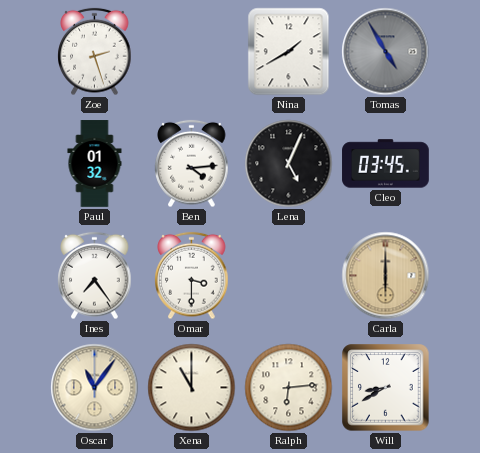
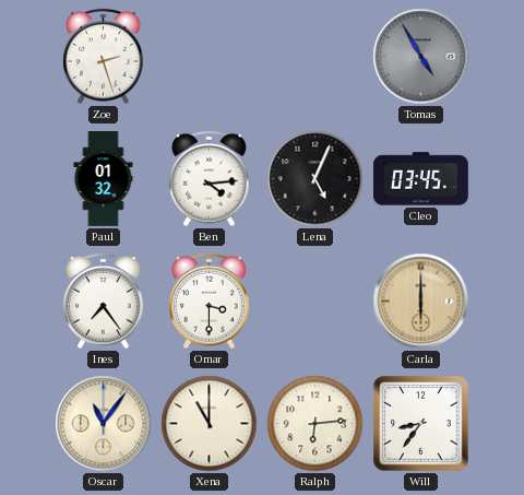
Nina: 1:40 -> none (289, 52)
Will: 8:40 -> 8:36 (421, 424)
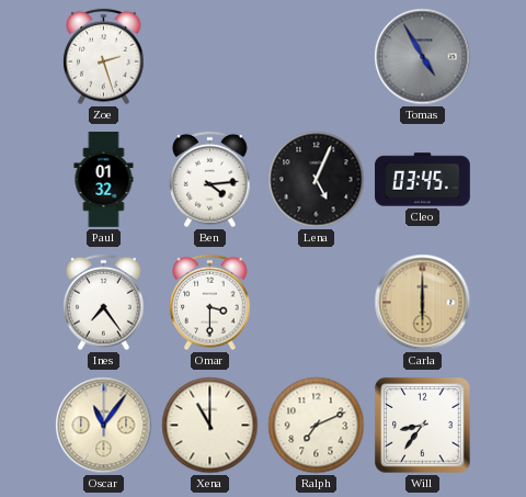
Ralph: 6:14 -> 7:11 (317, 426)
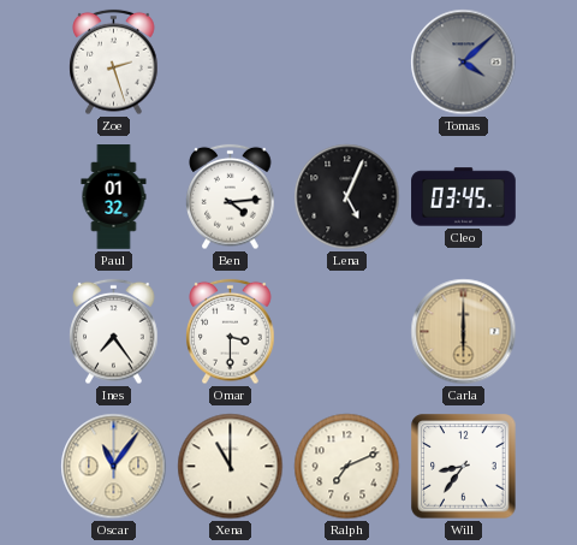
Tomas: 4:55 -> 4:08 (464, 63)
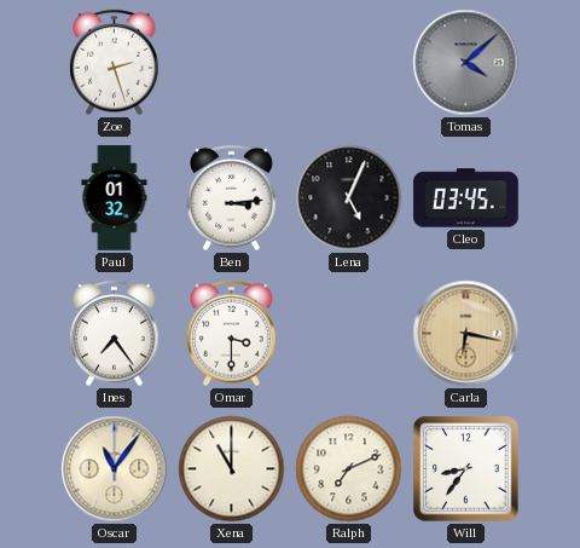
Ben: 4:14 -> 3:14 (232, 198)
Carla: 6:00 -> 6:17 (466, 334)
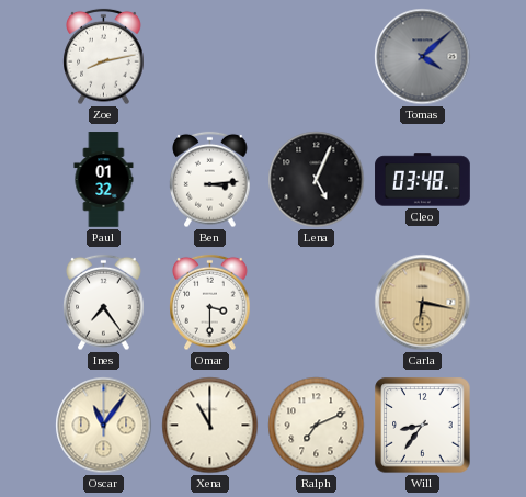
Zoe: 2:27 -> 8:13 (104, 57)
Cleo: 03:45 -> 03:48 (423, 180)
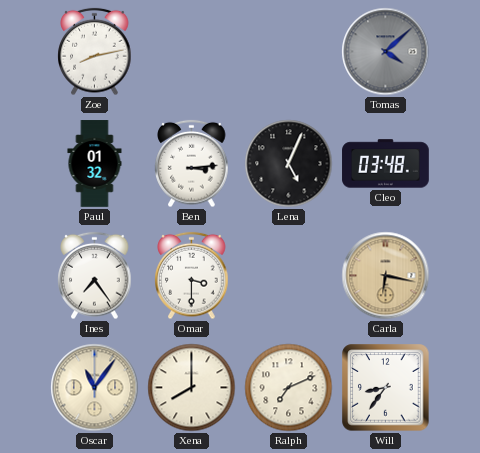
Xena: 11:00 -> 8:00 (192, 388)
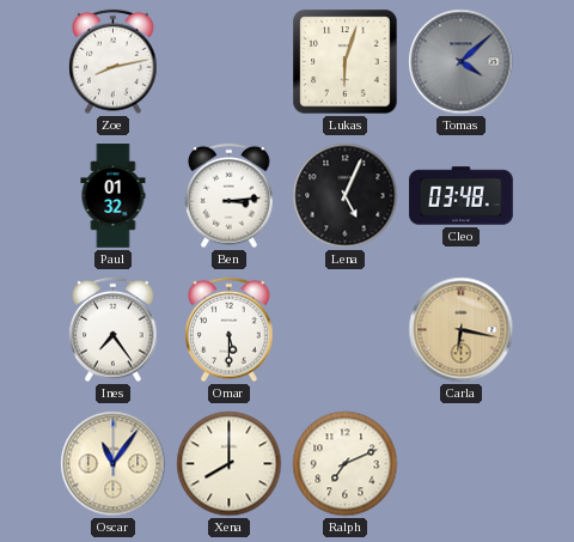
Lukas: none -> 6:03 (346, 62)
Omar: 3:30 -> 5:30 (230, 330)
Will: 8:36 -> none (386, 388)
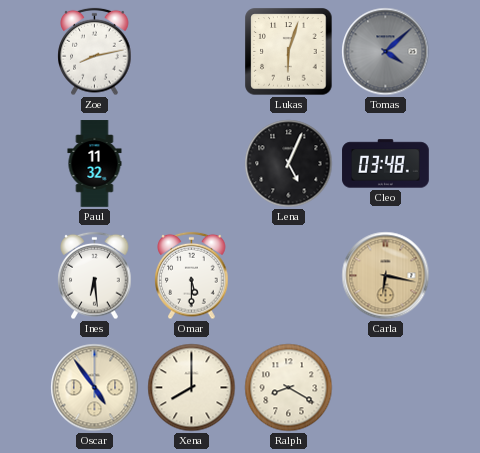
Paul: 01:32 -> 11:32 (95, 164)
Ben: 3:14 -> none (230, 196)
Ines: 7:24 -> 6:29 (95, 276)
Oscar: 11:06 -> 4:54 (95, 388)
Ralph: 7:11 -> 8:20 (289, 388)
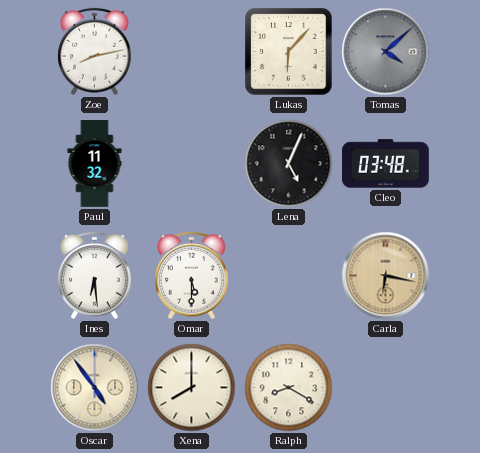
Lukas: 6:03 -> 6:07 (289, 52)
